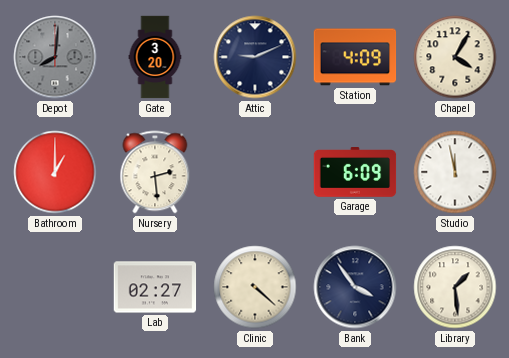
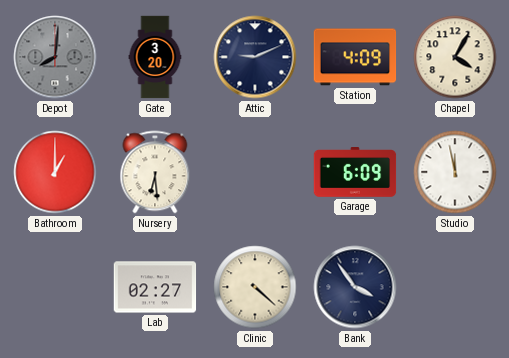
Nursery: 2:29 -> 6:29 (155, 172)
Library: 1:29 -> none (455, 287)
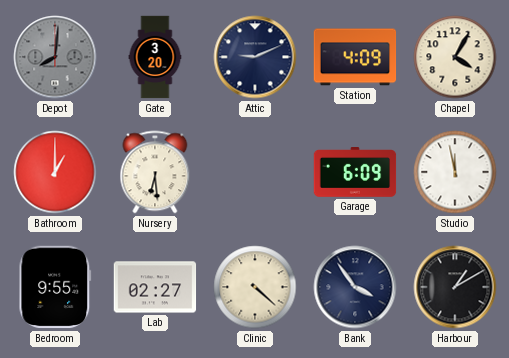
Bedroom: none -> 9:55 (55, 287)
Harbour: none -> 1:10 (455, 287)
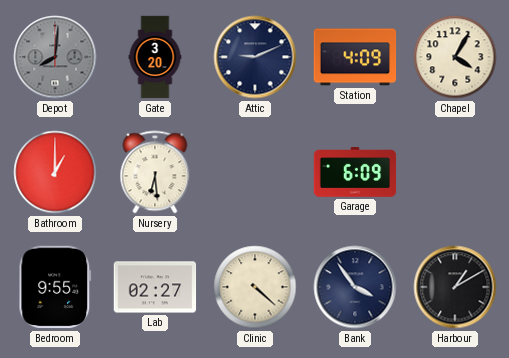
Studio: 11:58 -> none (455, 172)
